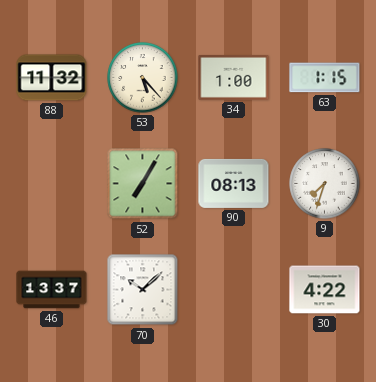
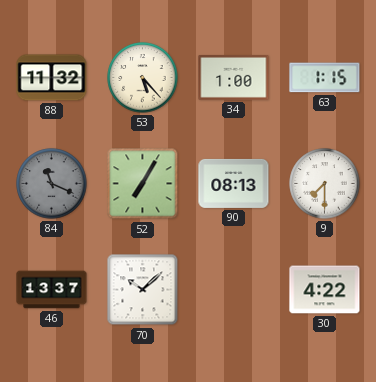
84: none -> 11:19 (52, 184)
9: 7:33 -> 7:30 (325, 184)
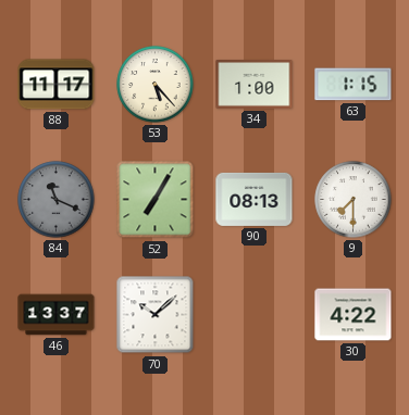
88: 11:32 -> 11:17 (57, 85)
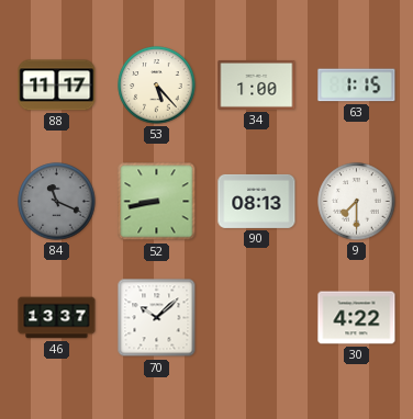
52: 7:05 -> 8:43 (157, 202)
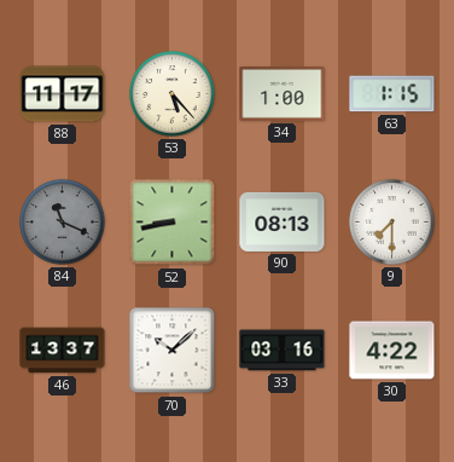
33: none -> 03:16 (283, 351)
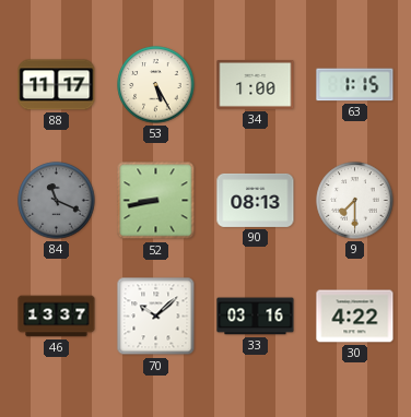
53: 5:23 -> 5:25 (156, 85)
